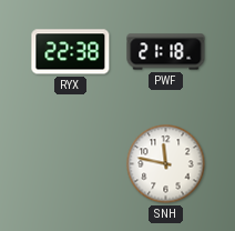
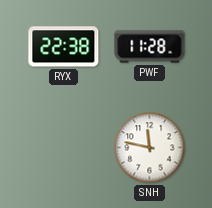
PWF: 21:18 -> 11:28 (150, 47)
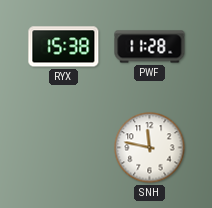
RYX: 22:38 -> 15:38 (64, 47)
